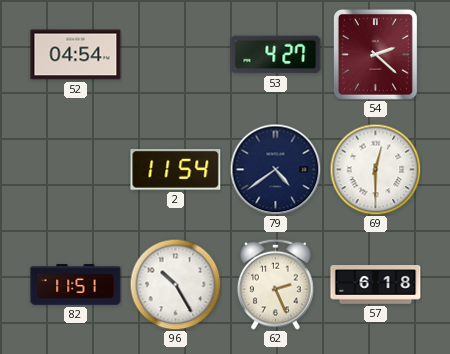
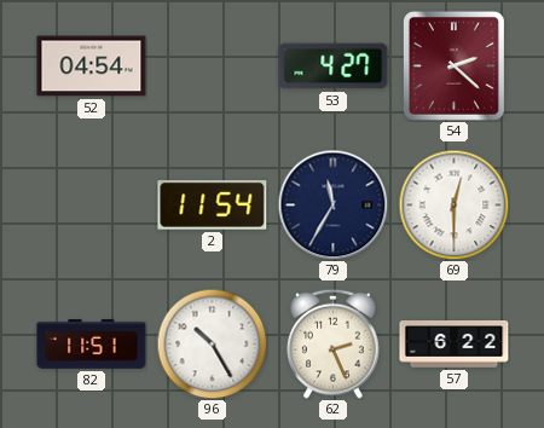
79: 4:39 -> 11:35 (332, 204)
57: 6:18 -> 6:22 (455, 345)
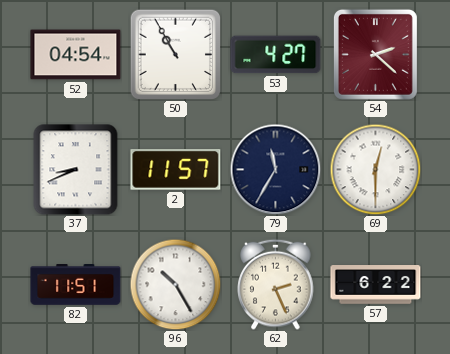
50: none -> 10:55 (175, 54)
37: none -> 8:41 (76, 170)
2: 11:54 -> 11:57 (176, 170)
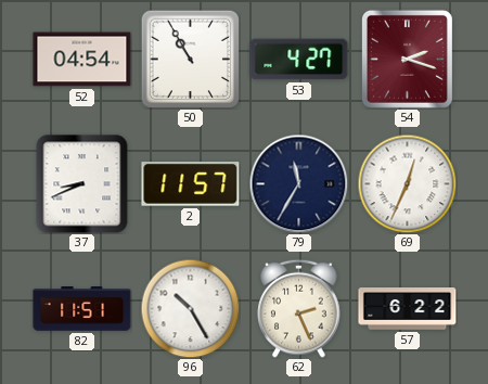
54: 2:22 -> 2:18 (407, 59)
69: 12:30 -> 12:34 (407, 183)
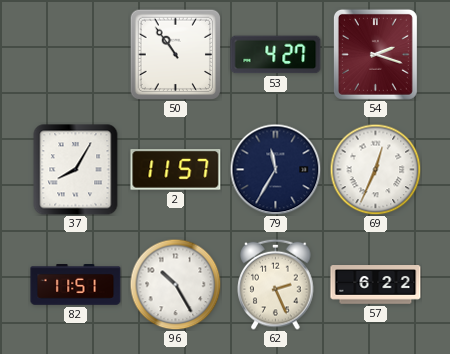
52: 04:54 -> none (82, 60)
50: 10:55 -> 10:54 (175, 54)
37: 8:41 -> 8:05 (76, 170)
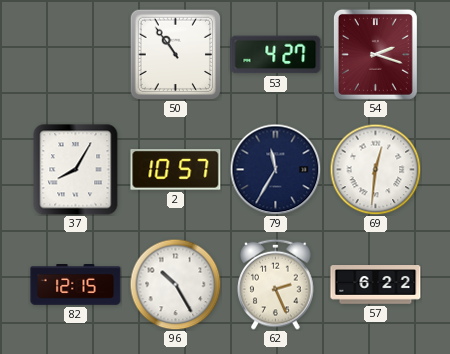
2: 11:57 -> 10:57 (176, 170)
69: 12:34 -> 12:31 (375, 169)
82: 11:51 -> 12:15 (76, 285)
